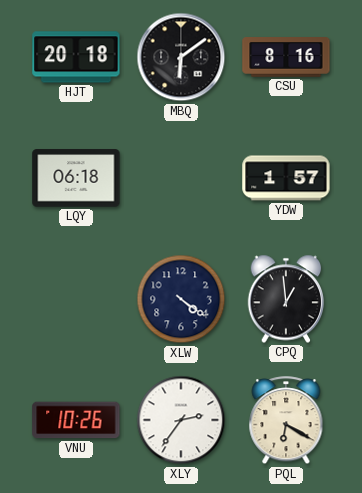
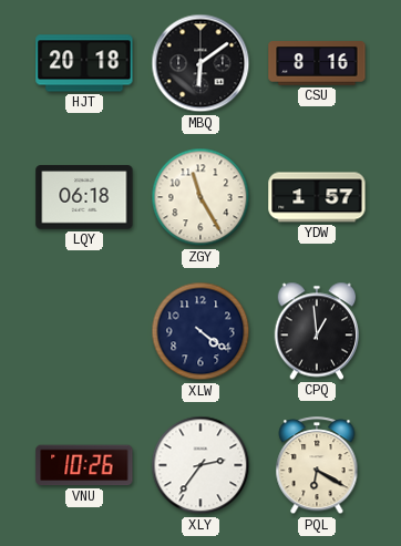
ZGY: none -> 11:25 (200, 197)
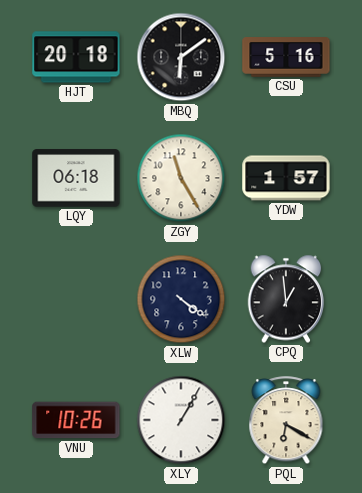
CSU: 8:16 -> 5:16 (286, 57)
XLY: 2:36 -> 1:05 (181, 420)
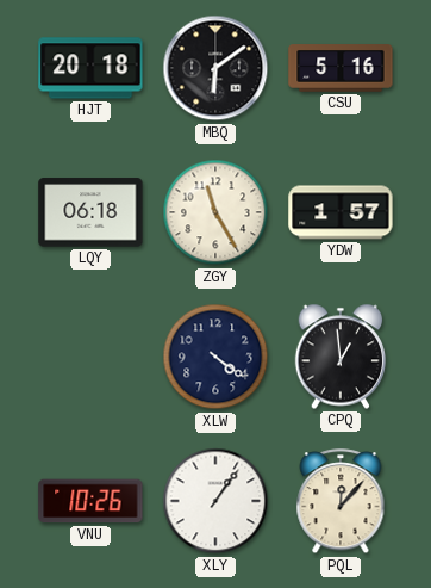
XLY: 1:05 -> 1:06 (215, 501)
PQL: 6:20 -> 12:07 (341, 502)
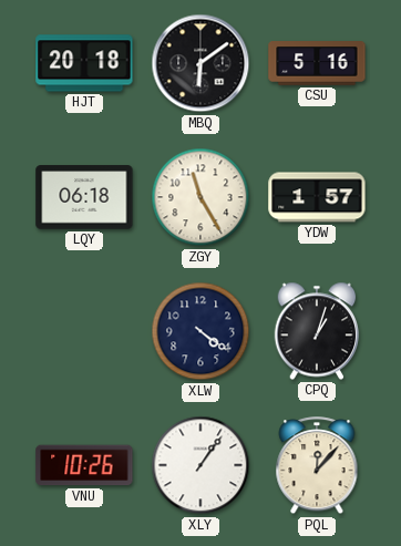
CPQ: 12:59 -> 1:03 (317, 331)
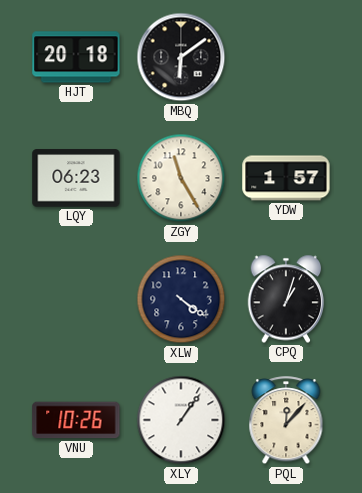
CSU: 5:16 -> none (317, 63)
LQY: 06:18 -> 06:23 (76, 178)
